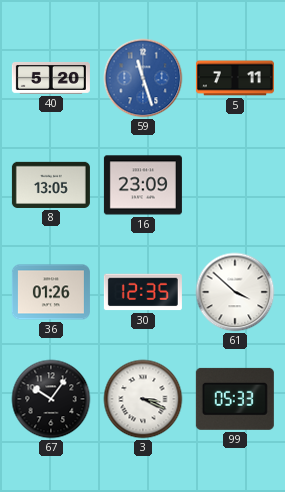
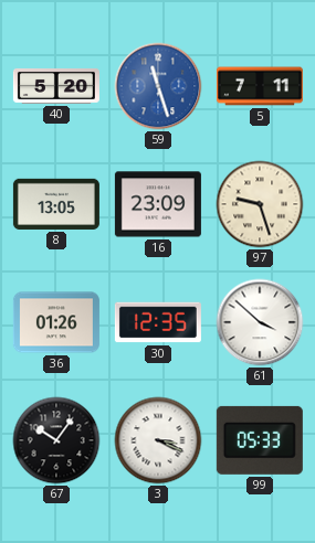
97: none -> 9:27 (260, 204)
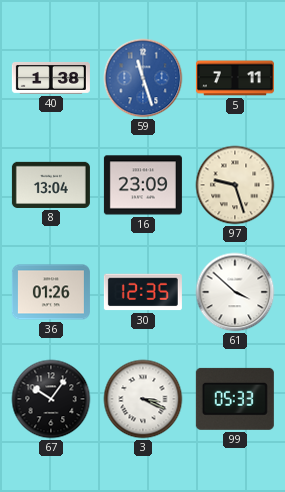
40: 5:20 -> 1:38 (51, 78)
8: 13:05 -> 13:04 (51, 185)
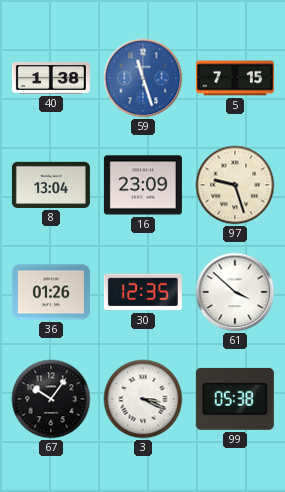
5: 7:11 -> 7:15 (235, 78)
99: 05:33 -> 05:38 (235, 399)
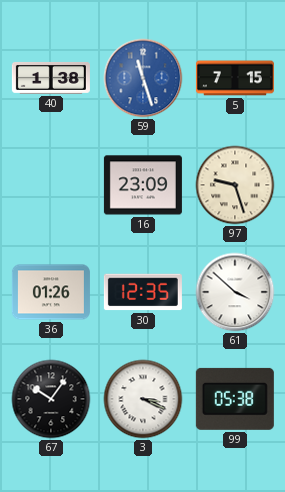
8: 13:04 -> none (51, 185)
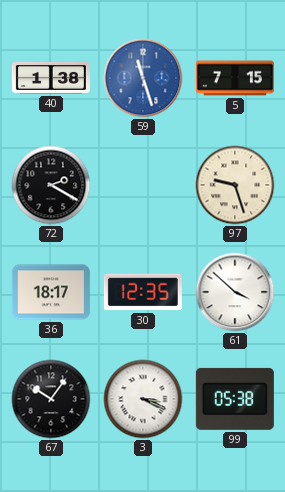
72: none -> 2:20 (51, 185)
16: 23:09 -> none (143, 185)
36: 01:26 -> 18:17 (51, 292)
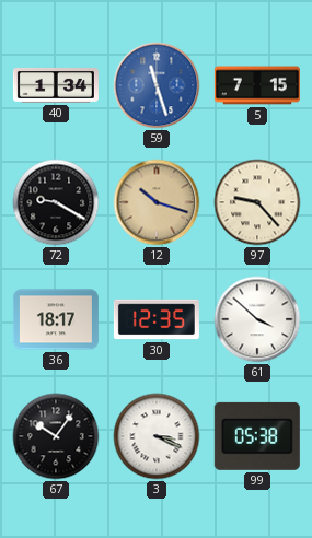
40: 1:38 -> 1:34 (56, 85)
72: 2:20 -> 9:20 (56, 202)
12: none -> 10:18 (157, 202)
97: 9:27 -> 9:23 (257, 202)
